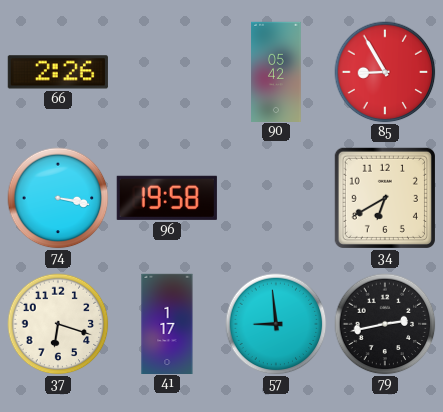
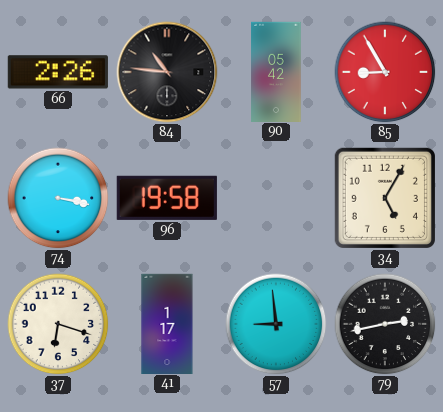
84: none -> 10:46 (167, 72)
34: 6:40 -> 5:05 (385, 198)
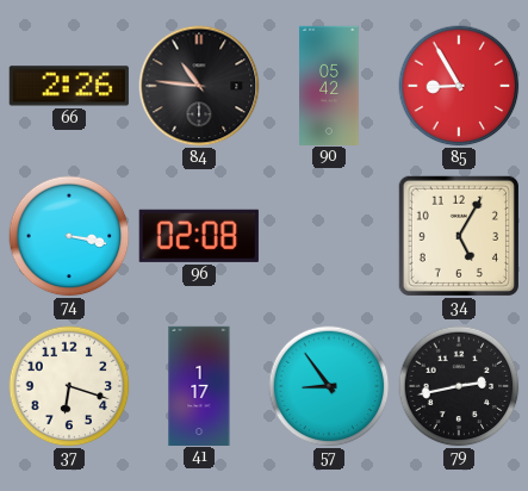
96: 19:58 -> 02:08 (199, 236)
57: 8:59 -> 8:54 (329, 386)
